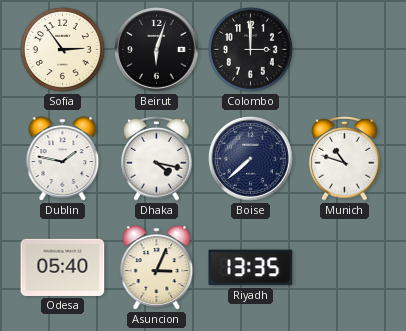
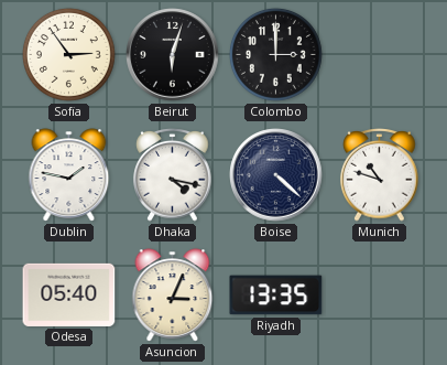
Boise: 7:38 -> 4:22 (276, 175)
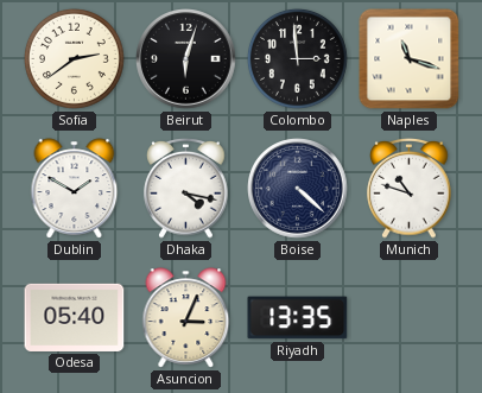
Sofia: 2:54 -> 2:39 (74, 58)
Colombo: 3:00 -> 2:59 (297, 58)
Naples: none -> 11:18 (410, 59)
Dublin: 1:47 -> 1:50 (75, 189)
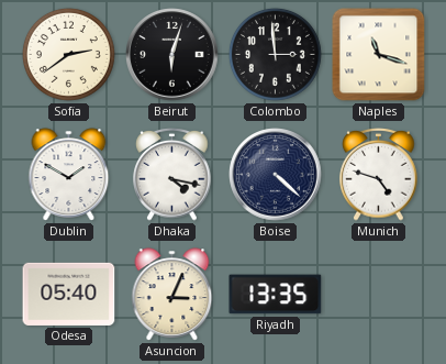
Munich: 10:48 -> 4:48 (379, 175)
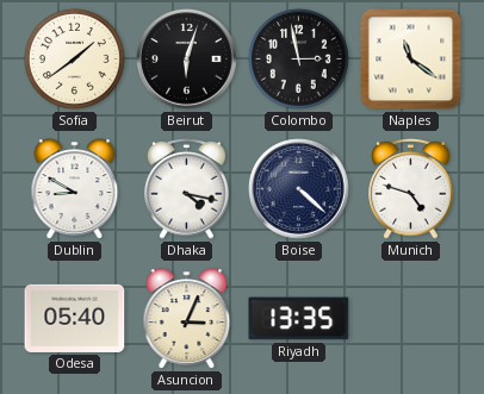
Sofia: 2:39 -> 1:39 (74, 58)
Colombo: 2:59 -> 2:58 (298, 58)
Naples: 11:18 -> 11:21 (411, 60)
Dublin: 1:50 -> 8:50 (75, 189)
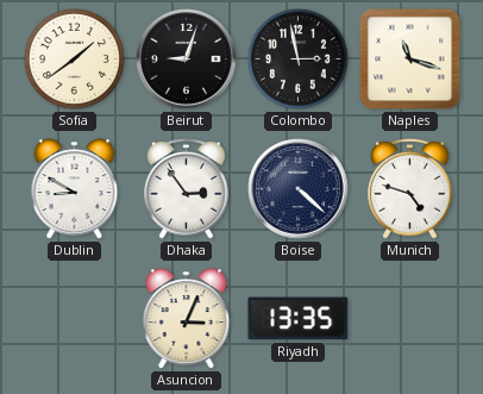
Beirut: 6:03 -> 9:03 (187, 60)
Naples: 11:21 -> 11:18 (410, 60)
Dhaka: 4:17 -> 2:54 (187, 189)
Odesa: 05:40 -> none (75, 318)
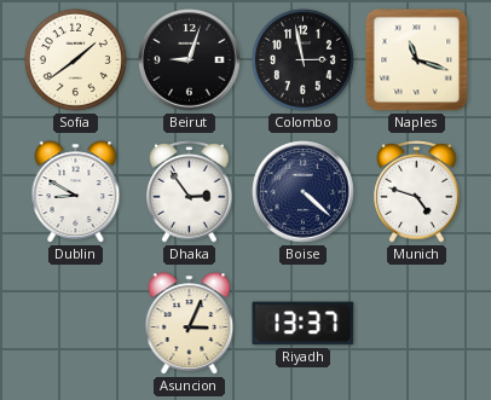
Riyadh: 13:35 -> 13:37 (304, 324)
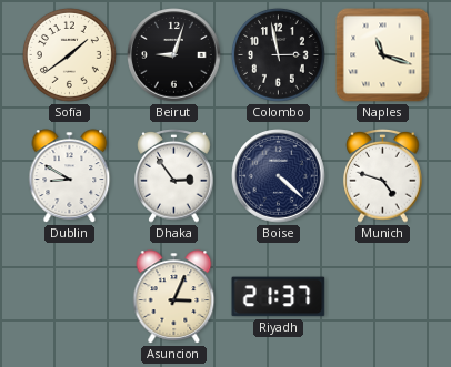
Riyadh: 13:37 -> 21:37 (279, 297)
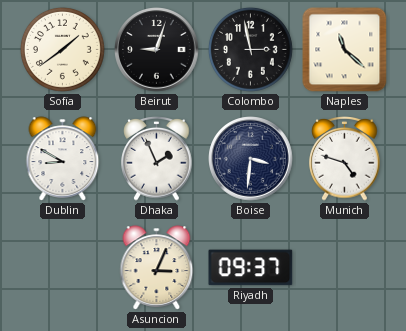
Naples: 11:18 -> 11:22 (345, 50)
Dhaka: 2:54 -> 1:56 (157, 159)
Boise: 4:22 -> 3:31 (251, 159)
Riyadh: 21:37 -> 09:37 (251, 268)
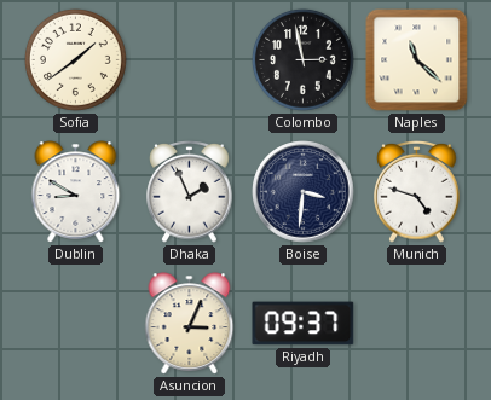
Beirut: 9:03 -> none (157, 50)
